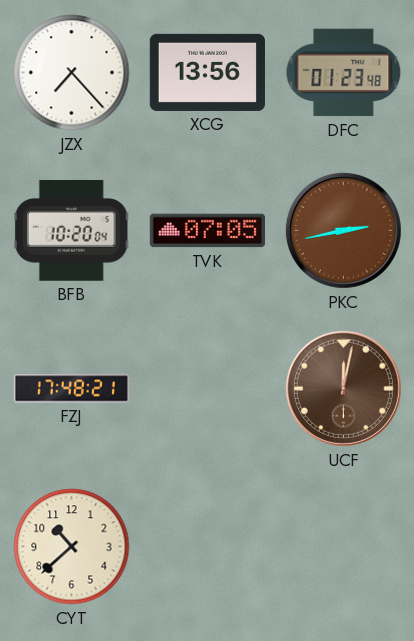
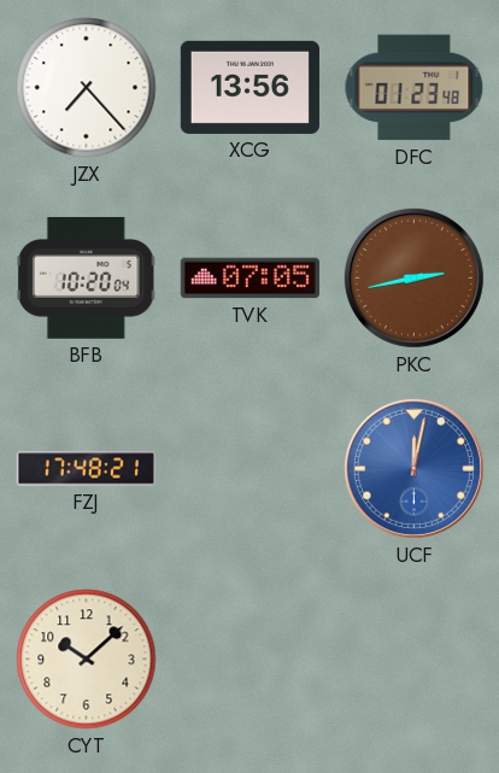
UCF dial: brown -> blue (413, 468)
CYT: 10:38 -> 10:08 (87, 660)
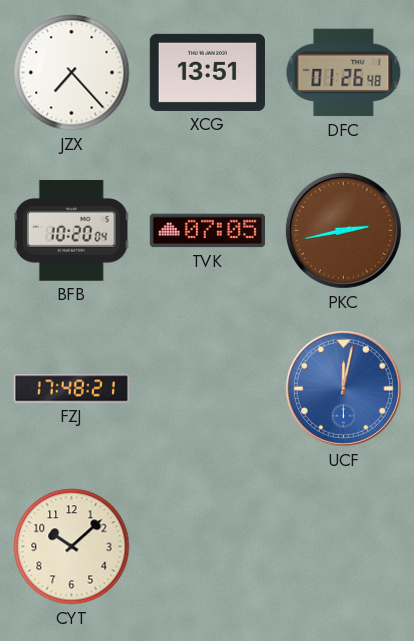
XCG: 13:56 -> 13:51 (207, 72)
DFC: 01:23 -> 01:26 (344, 73)
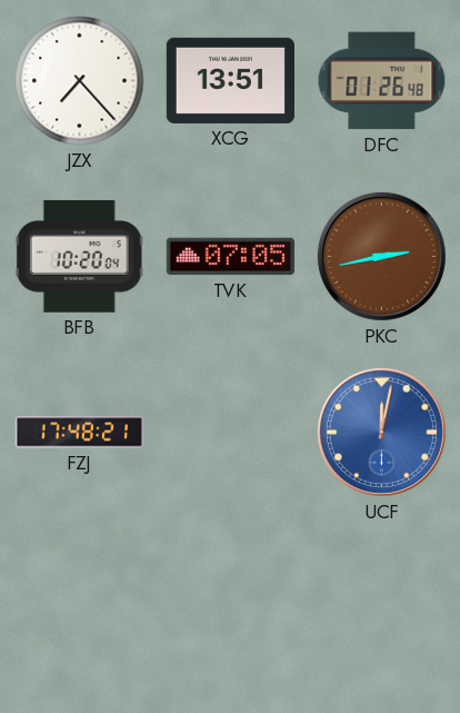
CYT: 10:08 -> none (72, 547)
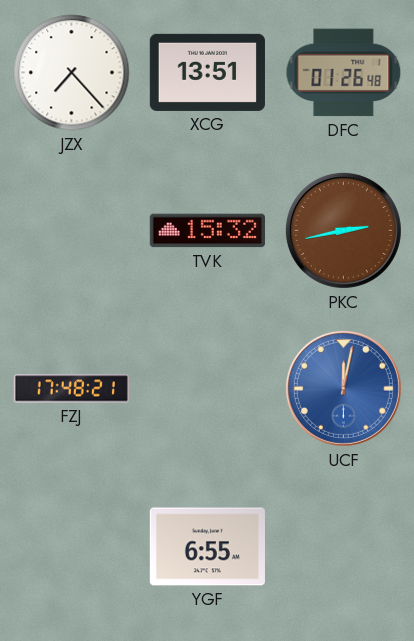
BFB: 10:20 -> none (79, 257)
TVK: 07:05 -> 15:32 (207, 231)
YGF: none -> 6:55 (207, 547)
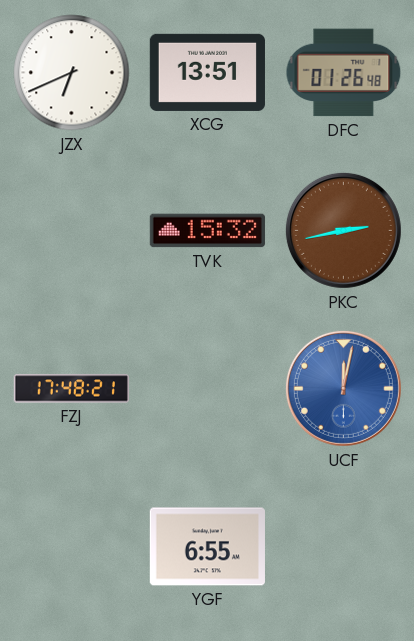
JZX: 7:23 -> 6:41 (72, 73)
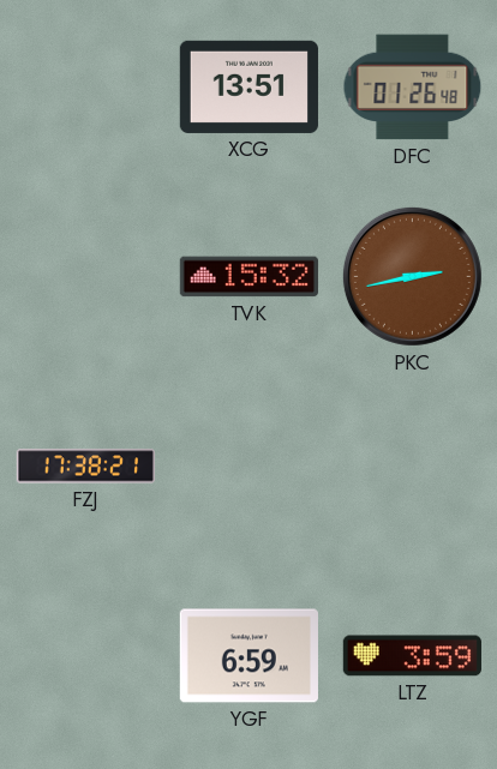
JZX: 6:41 -> none (72, 73)
FZJ: 17:48 -> 17:38 (85, 467)
UCF: 12:02 -> none (343, 388)
YGF: 6:55 -> 6:59 (248, 656)
LTZ: none -> 3:59 (412, 656)
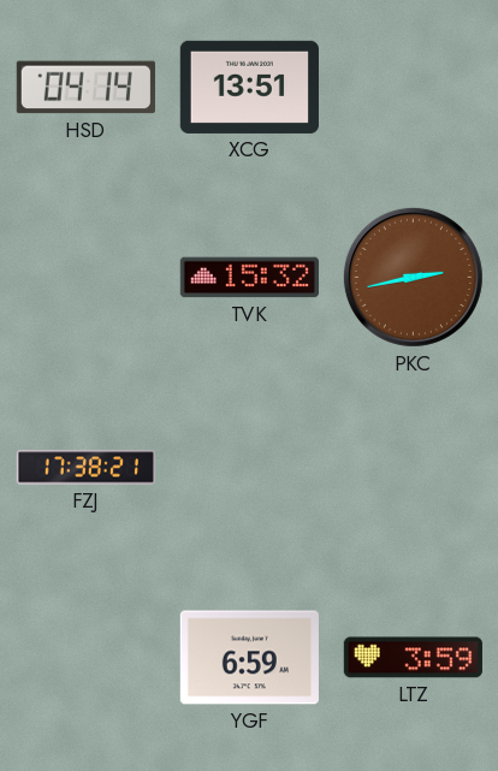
HSD: none -> 04:14 (85, 88)
DFC: 01:26 -> none (413, 88)
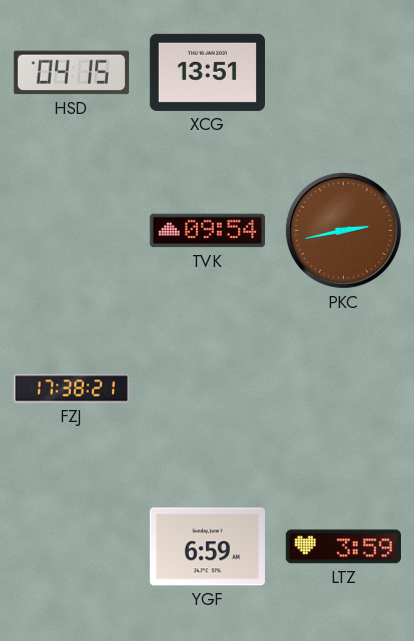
HSD: 04:14 -> 04:15 (71, 73)
TVK: 15:32 -> 09:54 (207, 231)
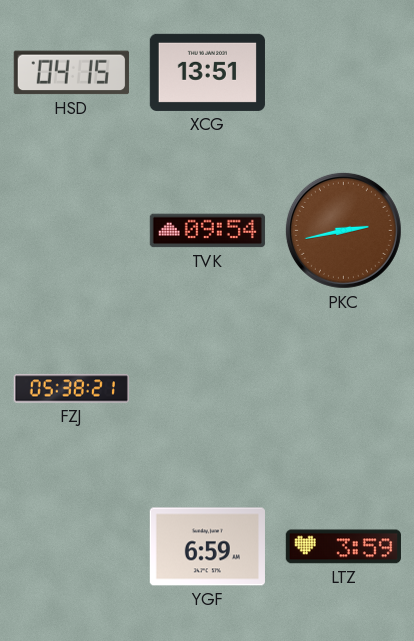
FZJ: 17:38 -> 05:38 (71, 389)
